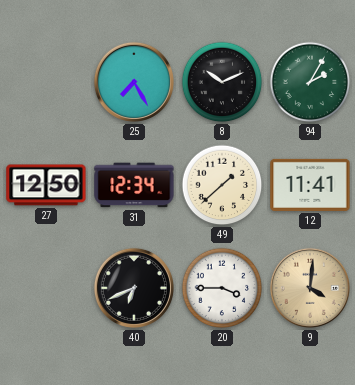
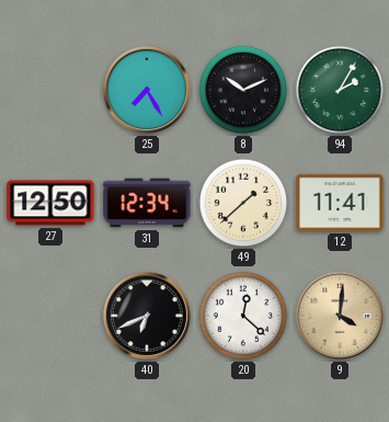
20: 3:45 -> 12:22 (243, 316)
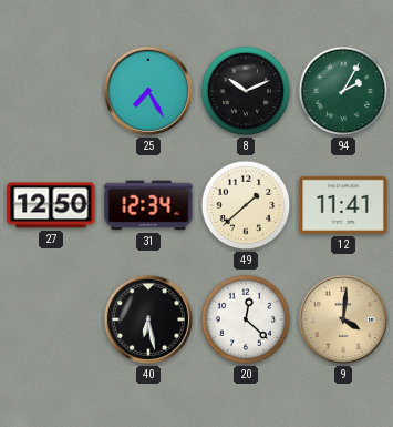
40: 6:41 -> 6:28 (148, 319)
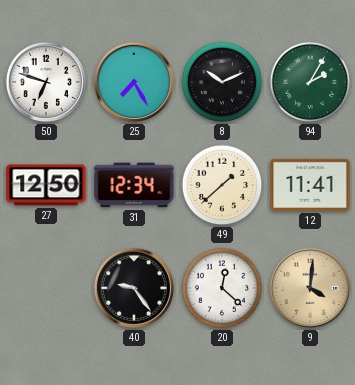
50: none -> 6:48 (46, 82)
40: 6:28 -> 9:24 (134, 288)
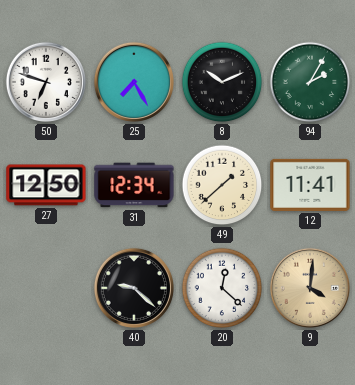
40: 9:24 -> 9:22 (134, 288)
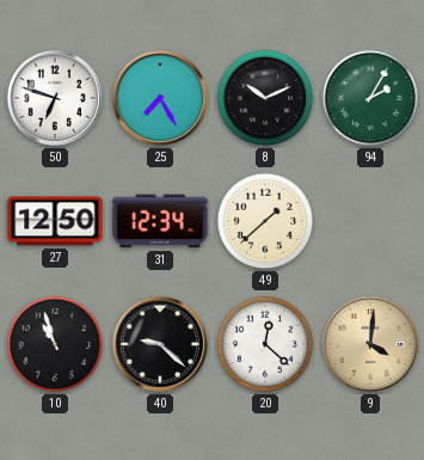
12: 11:41 -> none (310, 185)
10: none -> 10:57 (55, 344)
